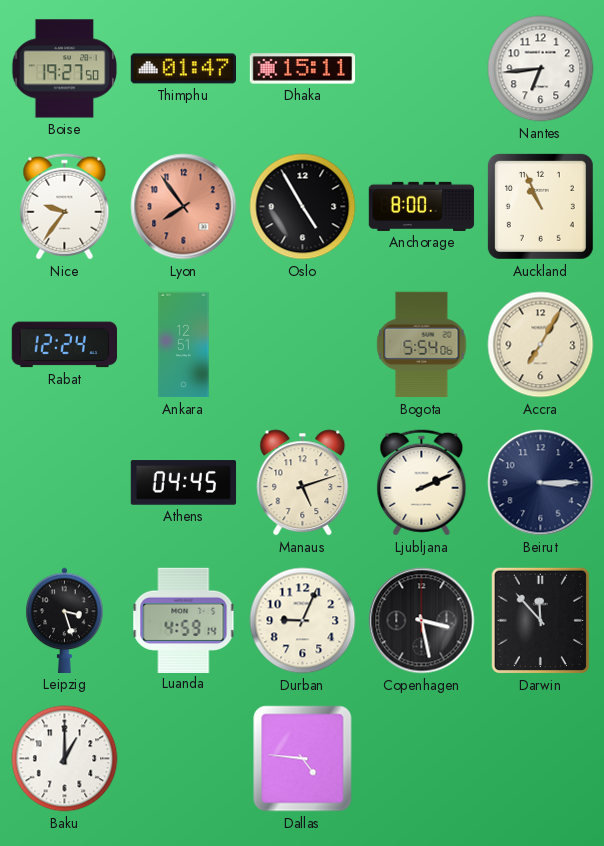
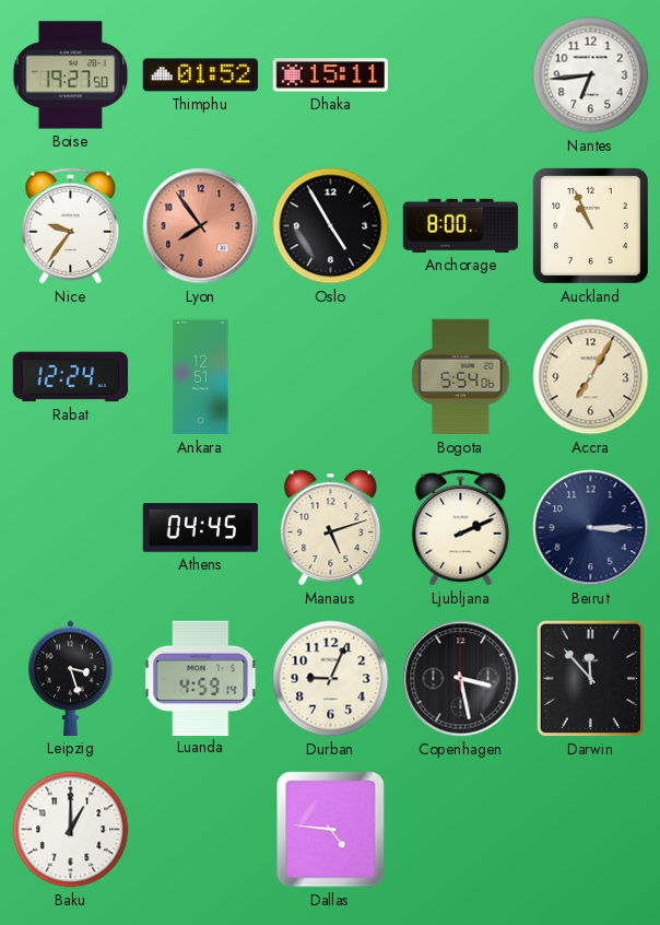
Thimphu: 01:47 -> 01:52 (200, 75)
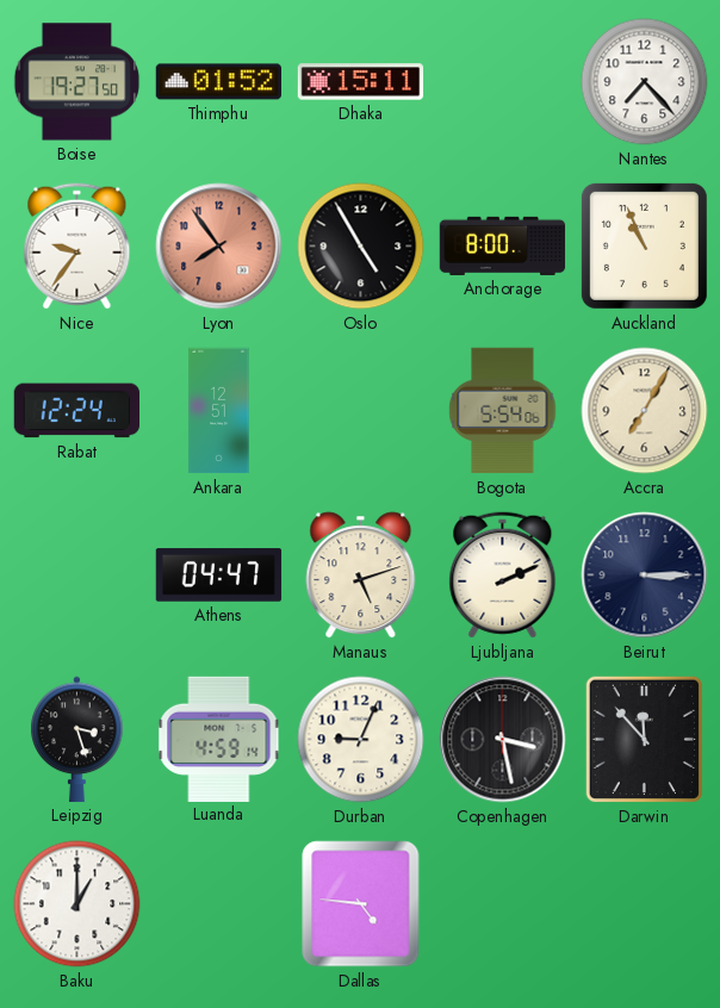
Nantes: 6:44 -> 7:23 (645, 82)
Athens: 04:45 -> 04:47 (219, 575)
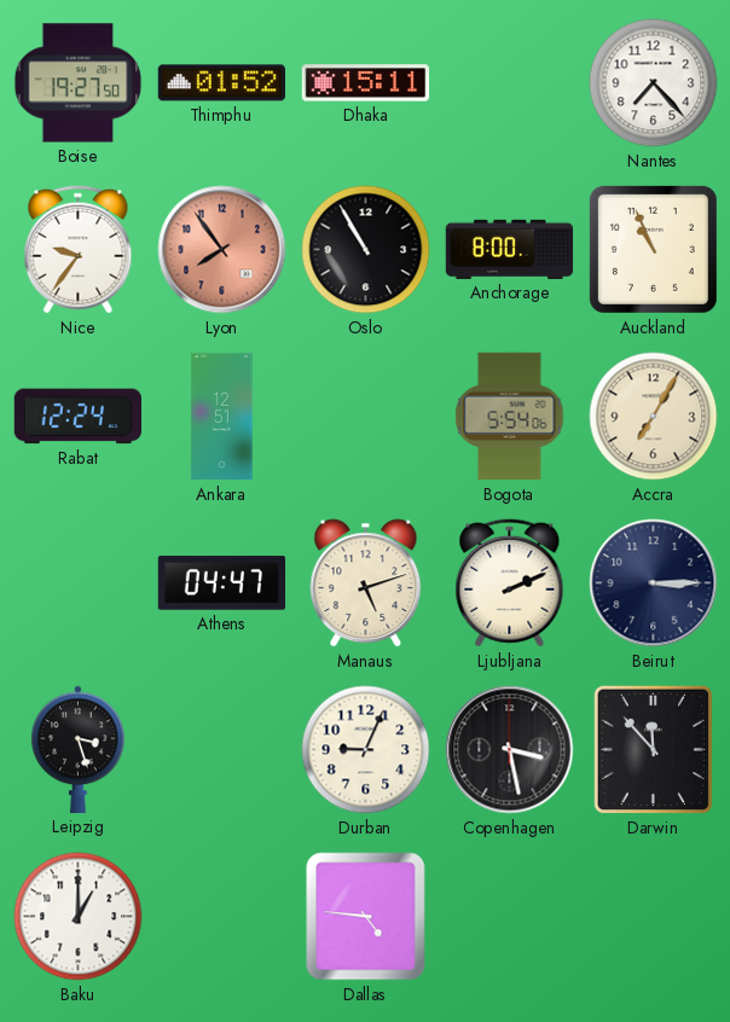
Oslo: 4:55 -> 10:55 (366, 250)
Luanda: 4:59 -> none (219, 739)
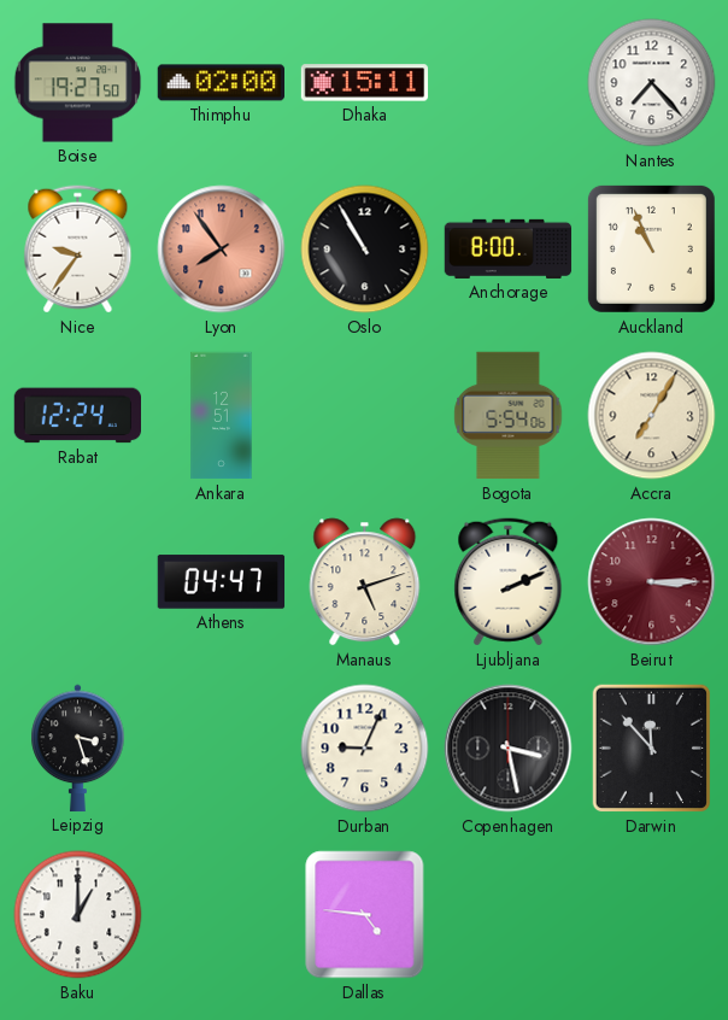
Thimphu: 01:52 -> 02:00 (221, 83)
Beirut dial: navy -> burgundy (652, 582)
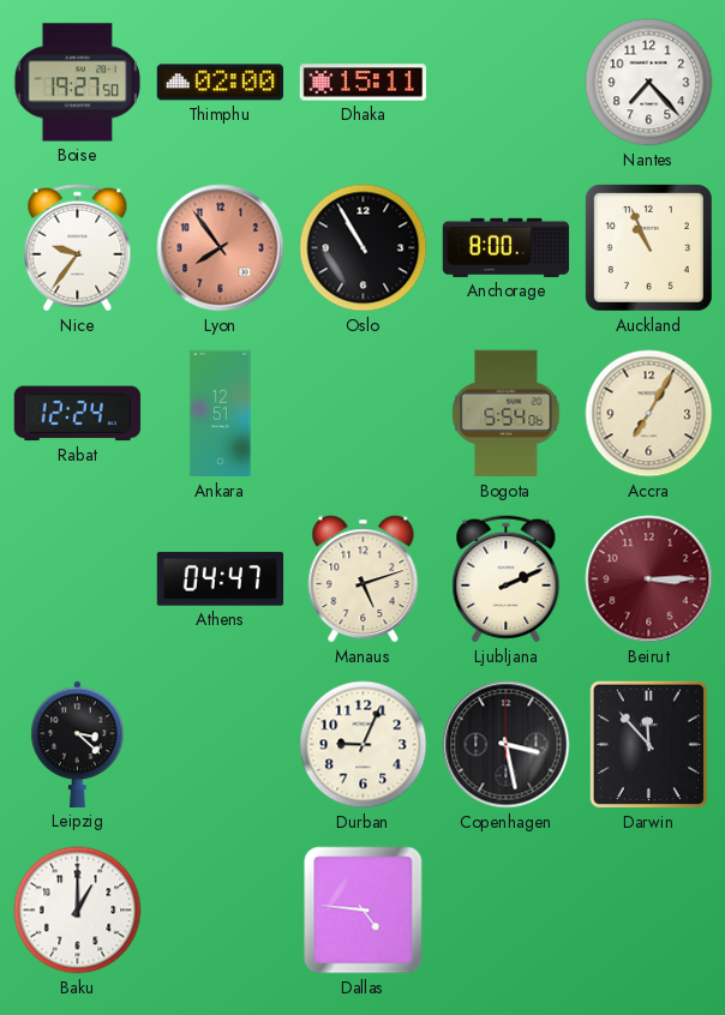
Leipzig: 3:27 -> 3:22 (78, 744)
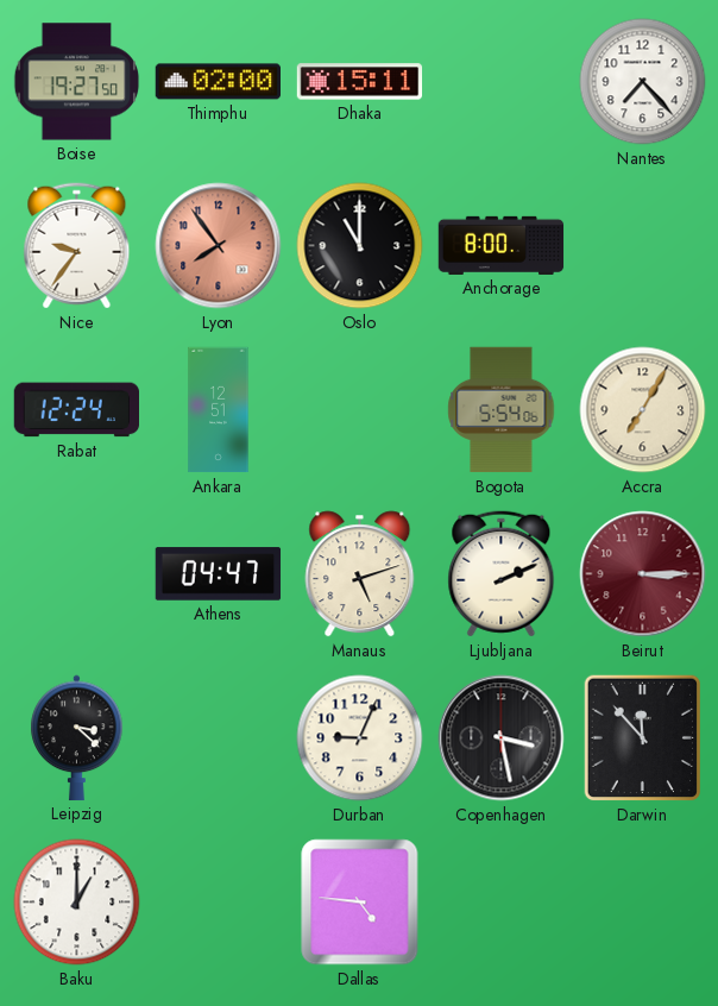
Oslo: 10:55 -> 11:00 (360, 246)
Auckland: 10:56 -> none (648, 247)
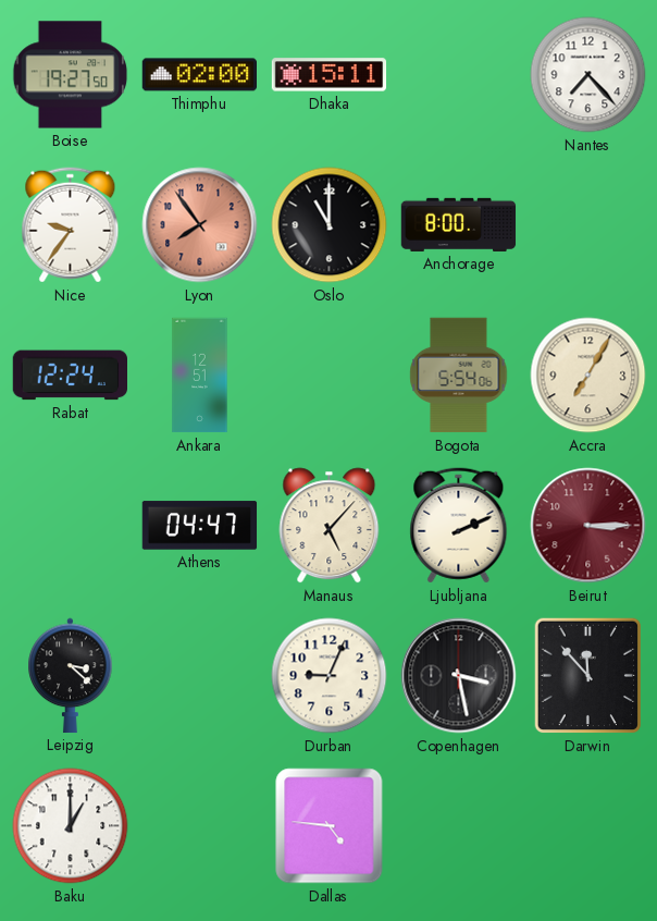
Manaus: 5:12 -> 5:07 (330, 526)
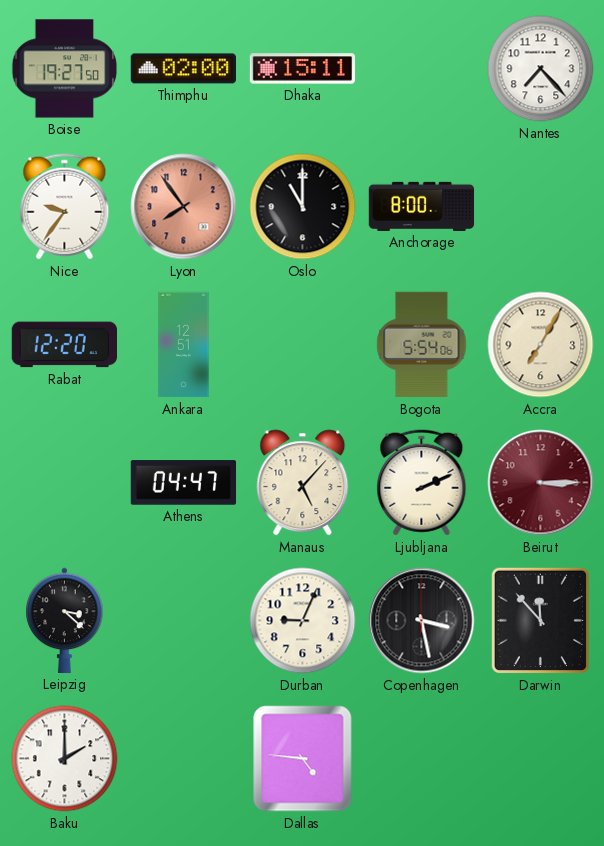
Rabat: 12:24 -> 12:20 (64, 345)
Baku: 1:00 -> 2:00 (65, 759)
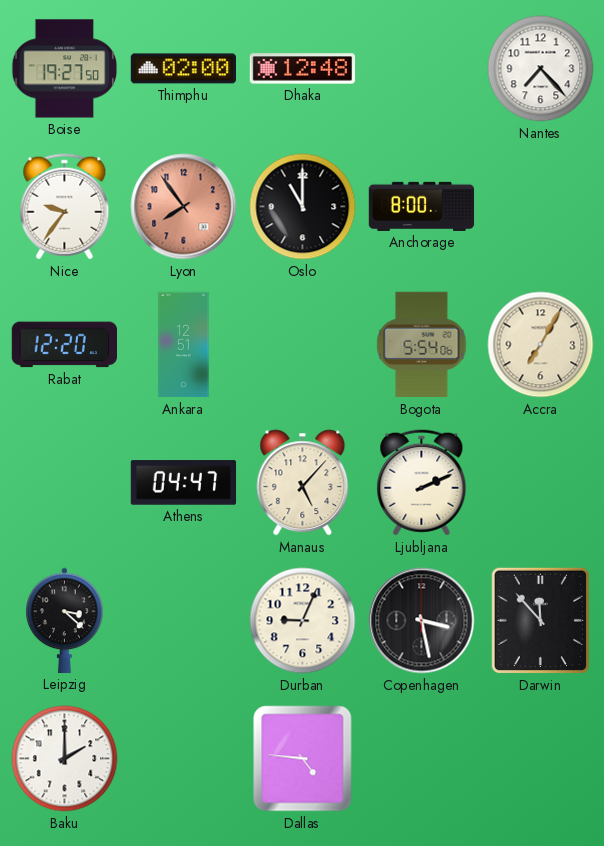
Dhaka: 15:11 -> 12:48 (303, 69)
Beirut: 3:15 -> none (541, 483)
